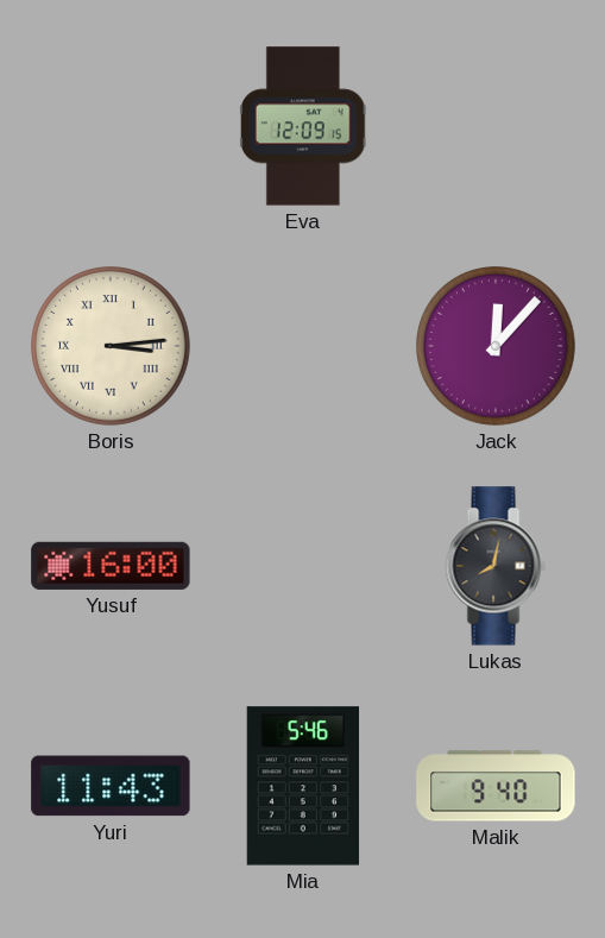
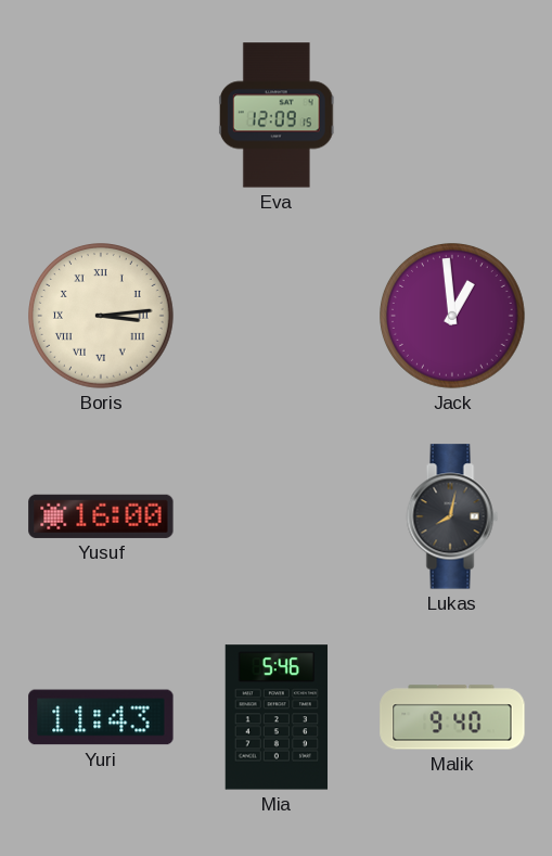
Jack: 12:07 -> 12:59 (453, 317)
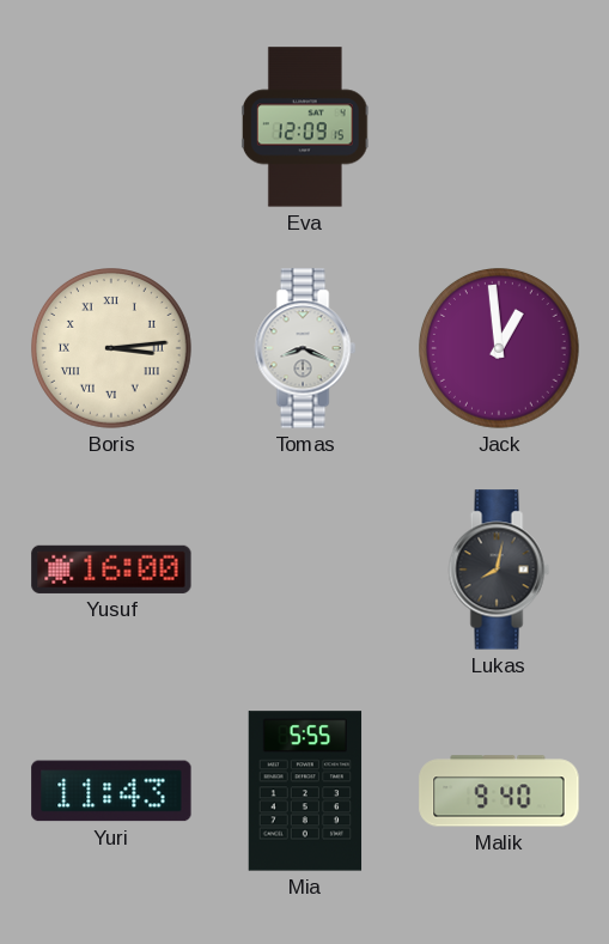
Tomas: none -> 8:19 (305, 348)
Mia: 5:46 -> 5:55 (305, 791)
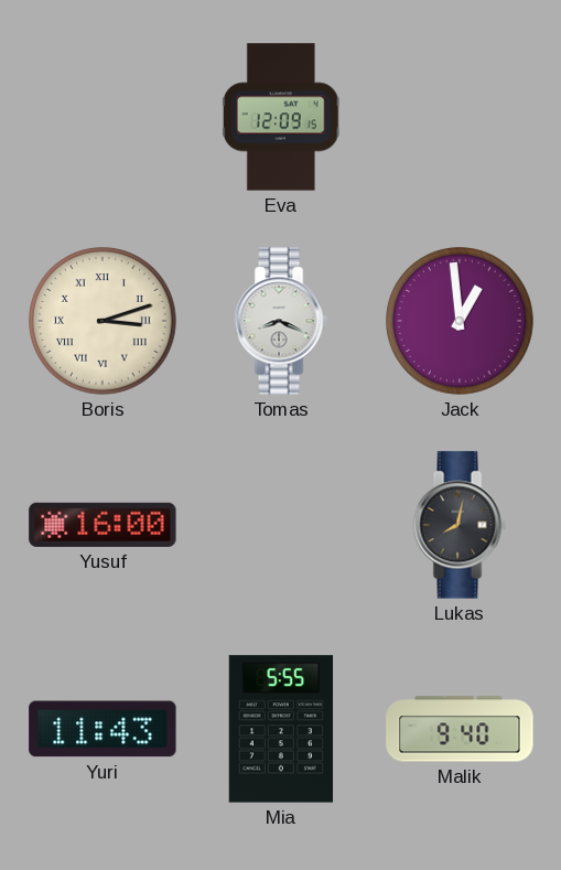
Boris: 3:14 -> 3:12 (104, 322)
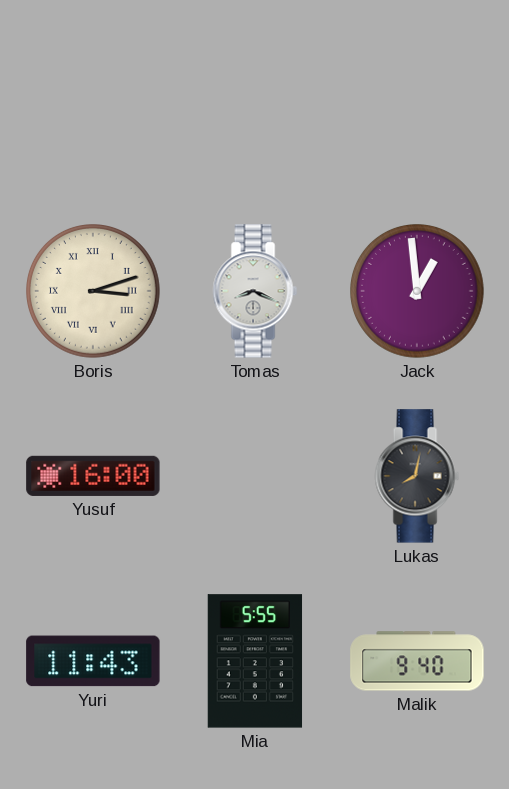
Eva: 12:09 -> none (281, 117)
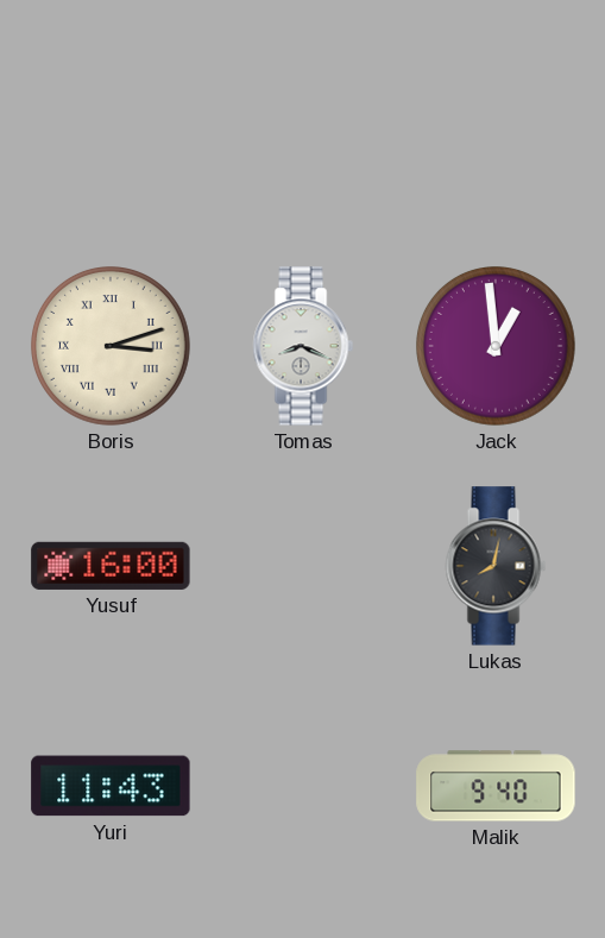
Mia: 5:55 -> none (255, 661)
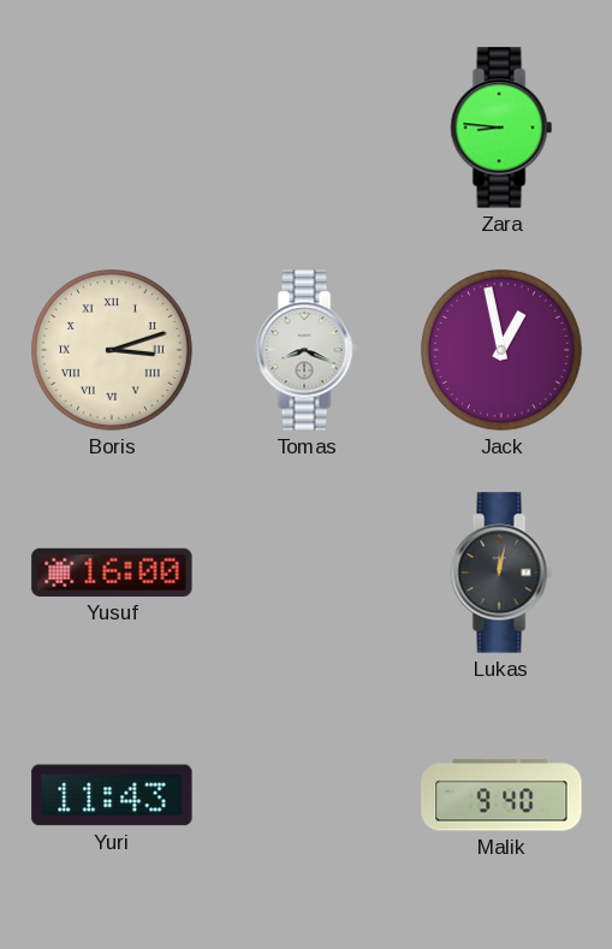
Zara: none -> 8:46 (501, 127)
Jack: 12:59 -> 12:58 (503, 351)
Lukas: 8:02 -> 12:02 (501, 573)
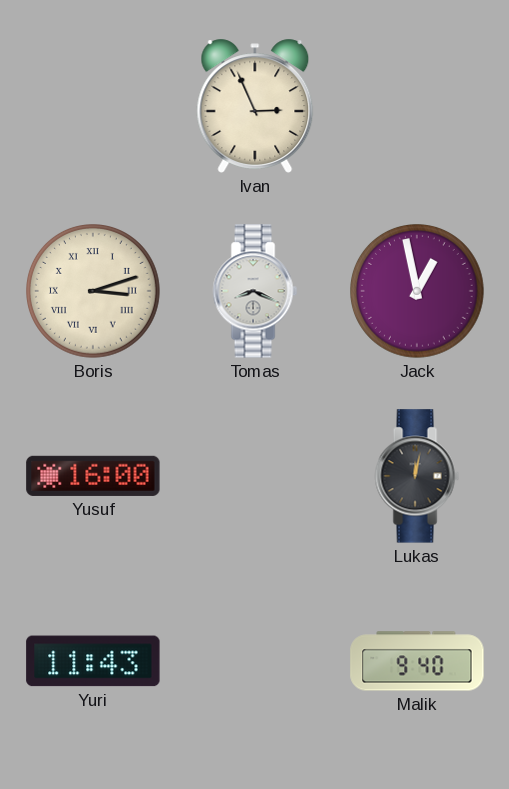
Ivan: none -> 2:56 (255, 106)
Zara: 8:46 -> none (501, 127)
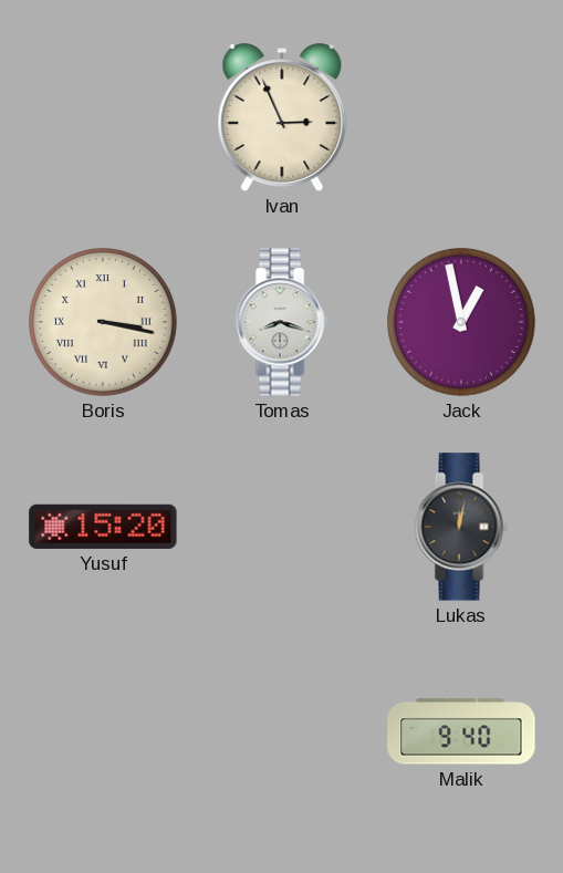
Boris: 3:12 -> 3:17 (104, 323)
Tomas: 8:19 -> 8:18 (282, 322)
Yusuf: 16:00 -> 15:20 (103, 527)
Yuri: 11:43 -> none (93, 661)
